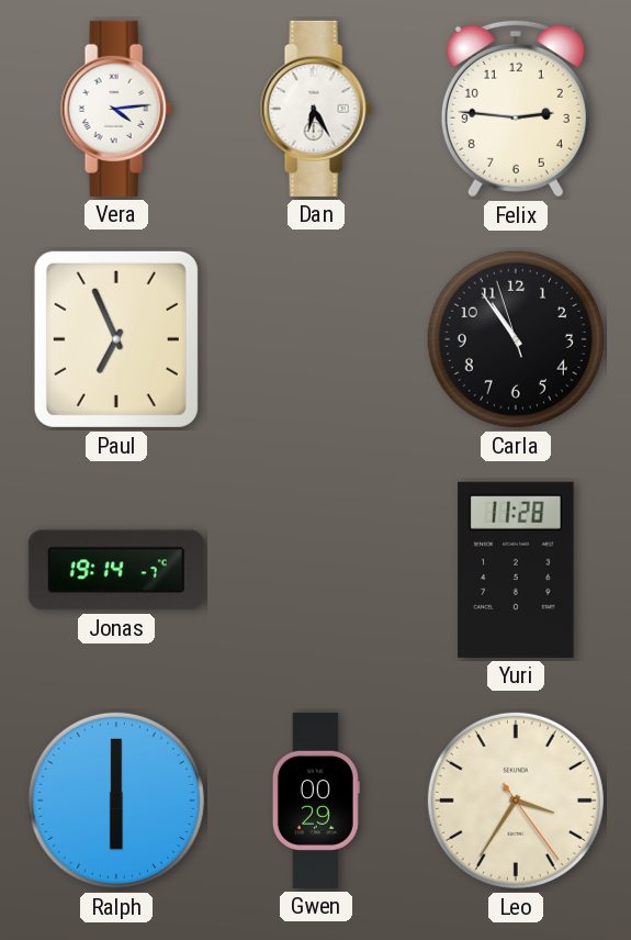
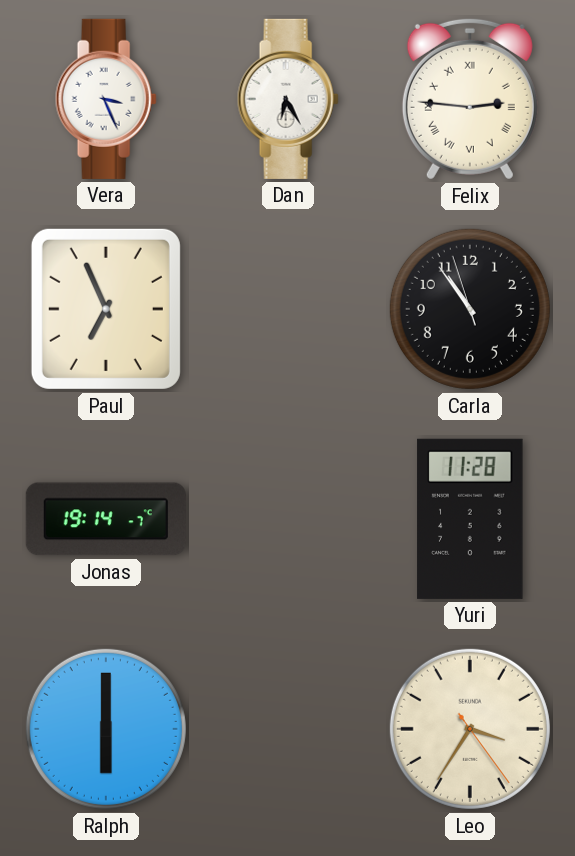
Vera: 4:14 -> 3:26 (106, 99)
Felix numerals: Arabic -> Roman (470, 99)
Gwen: 00:29 -> none (316, 801)
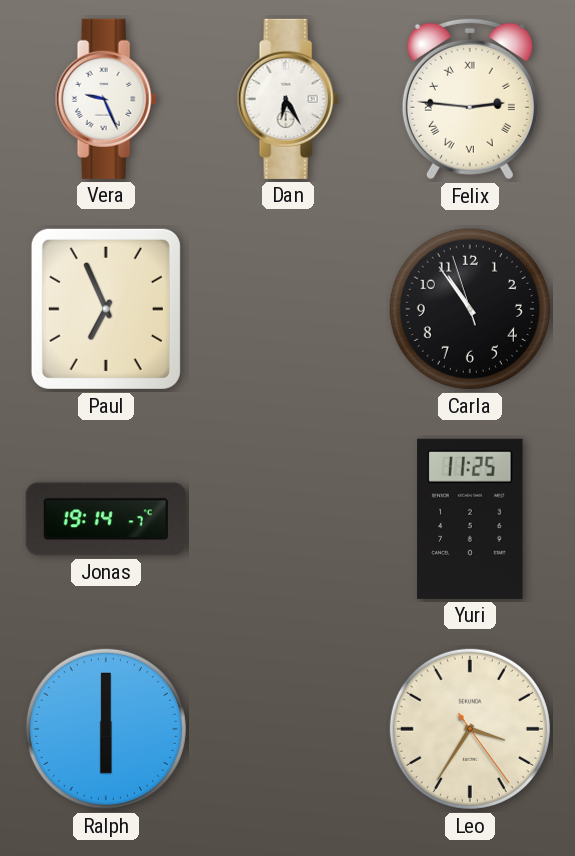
Vera: 3:26 -> 9:26 (106, 99)
Yuri: 11:28 -> 11:25 (470, 519)
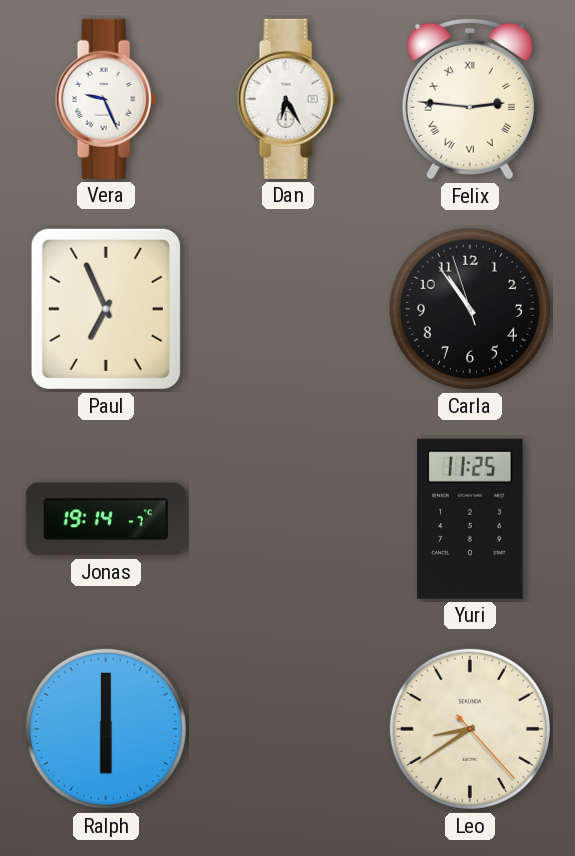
Leo: 3:35 -> 8:39 (470, 729)
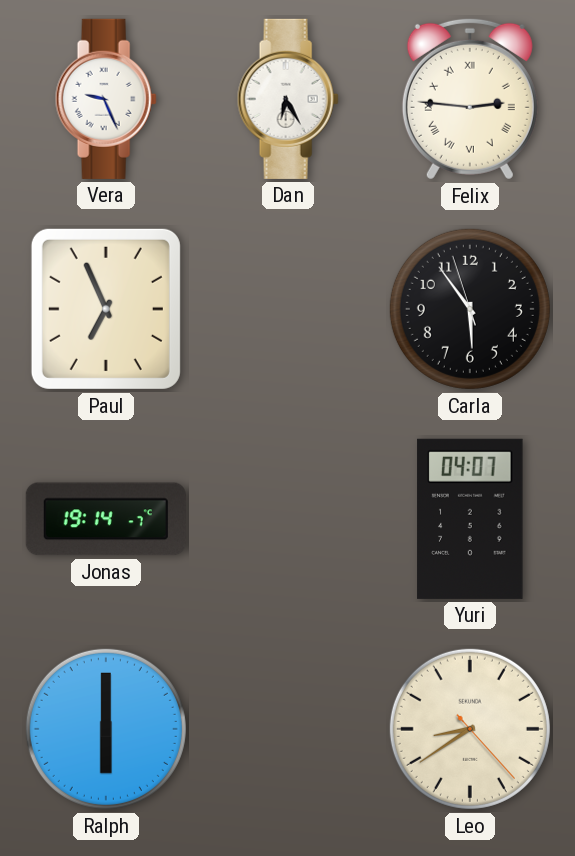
Carla: 10:53 -> 5:53 (470, 309)
Yuri: 11:25 -> 04:07 (470, 519)
